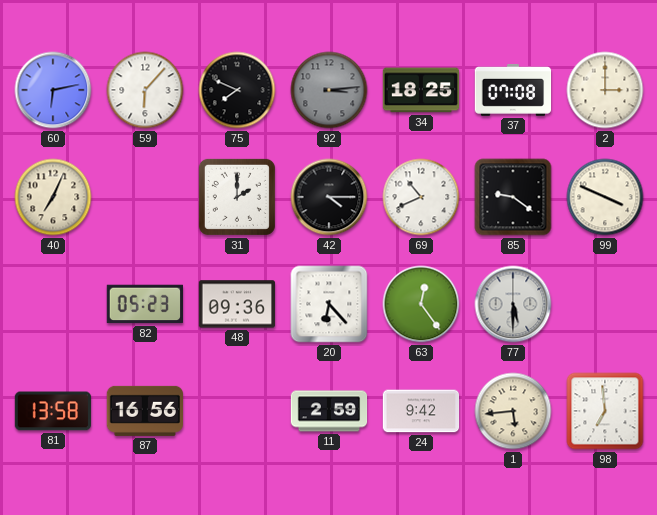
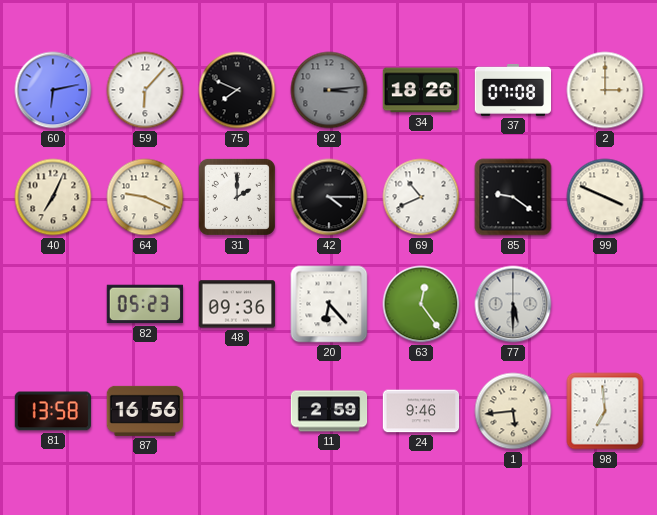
34: 18:25 -> 18:26 (421, 90)
64: none -> 9:19 (145, 197)
24: 9:42 -> 9:46 (421, 411)
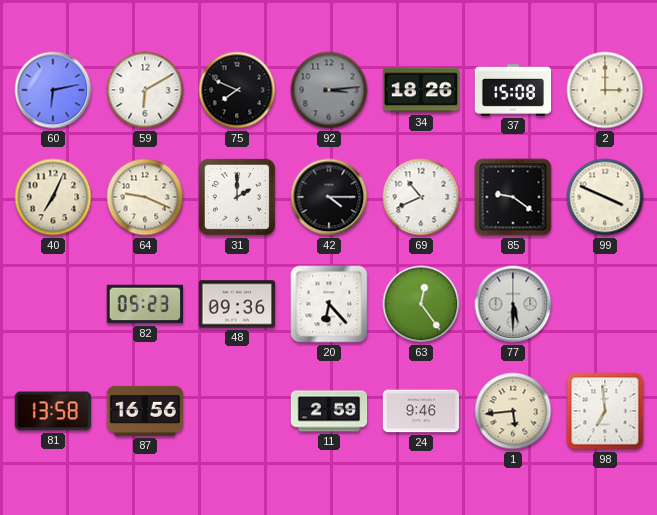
59: 6:07 -> 6:10 (145, 90)
37: 07:08 -> 15:08 (513, 90)
